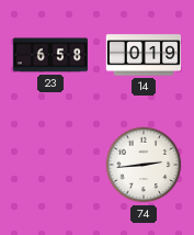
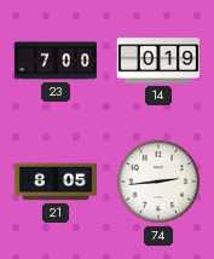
23: 6:58 -> 7:00 (54, 61)
21: none -> 8:05 (56, 182)
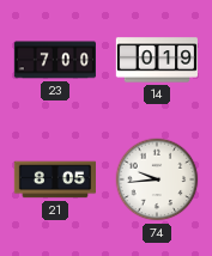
74: 2:44 -> 9:44 (157, 179)
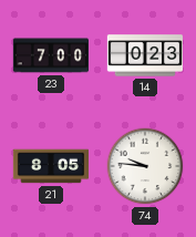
14: 0:19 -> 0:23 (144, 55)
74: 9:44 -> 9:46 (145, 166)
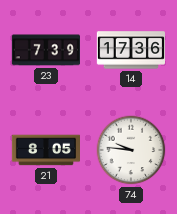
23: 7:00 -> 7:39 (45, 50)
14: 0:23 -> 17:36 (130, 50)
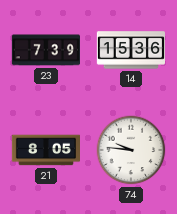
14: 17:36 -> 15:36 (130, 50)
